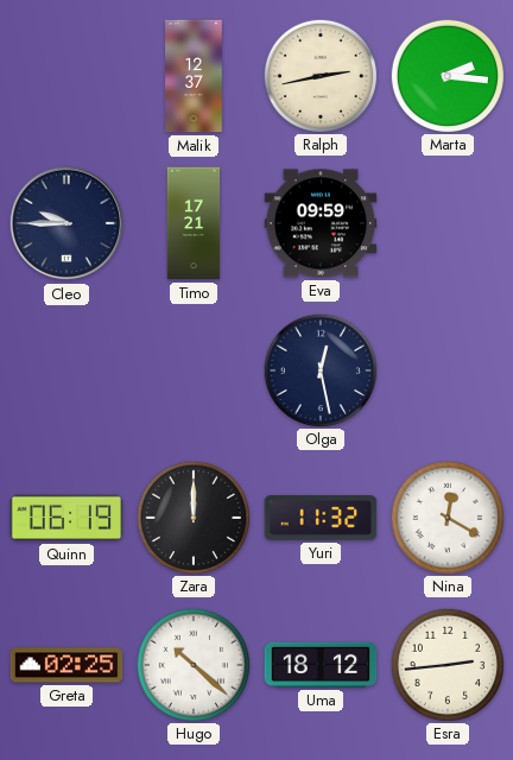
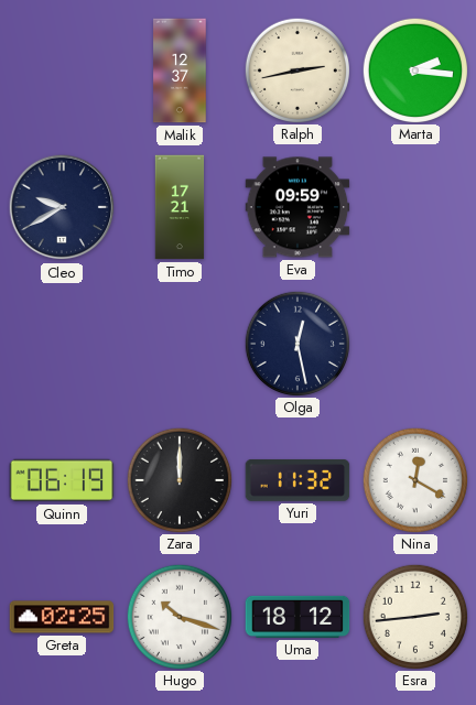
Cleo: 9:45 -> 9:40 (62, 207)
Hugo: 10:22 -> 10:18 (178, 616)
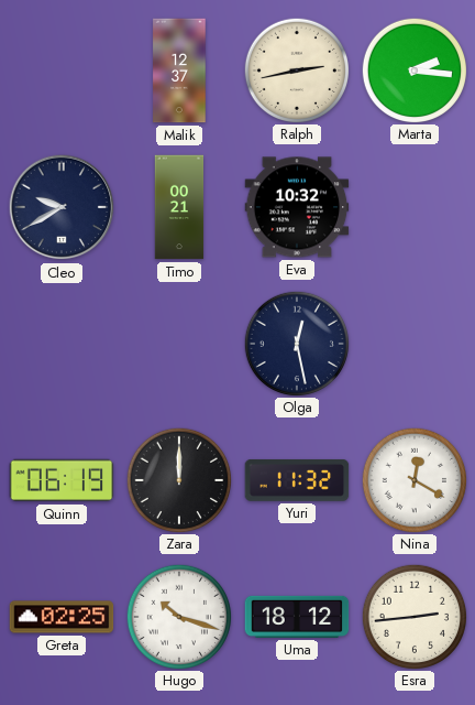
Timo: 17:21 -> 00:21 (179, 207)
Eva: 09:59 -> 10:32 (297, 207)
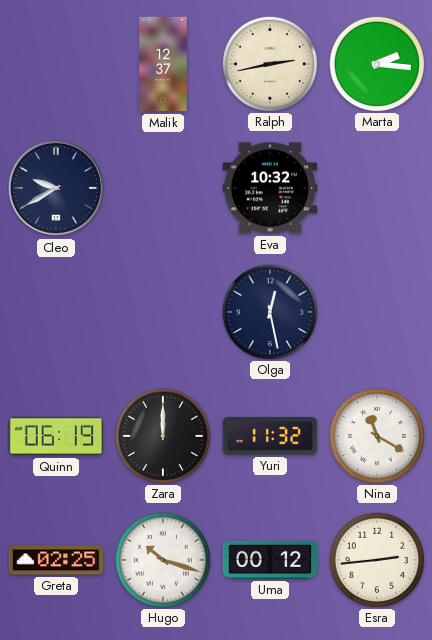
Timo: 00:21 -> none (179, 207)
Nina: 12:20 -> 11:20 (376, 435)
Uma: 18:12 -> 00:12 (270, 560)
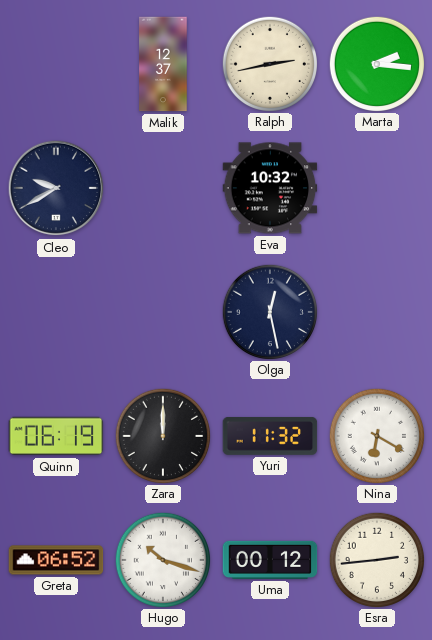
Nina: 11:20 -> 6:20 (376, 435)
Greta: 02:25 -> 06:52 (56, 560)
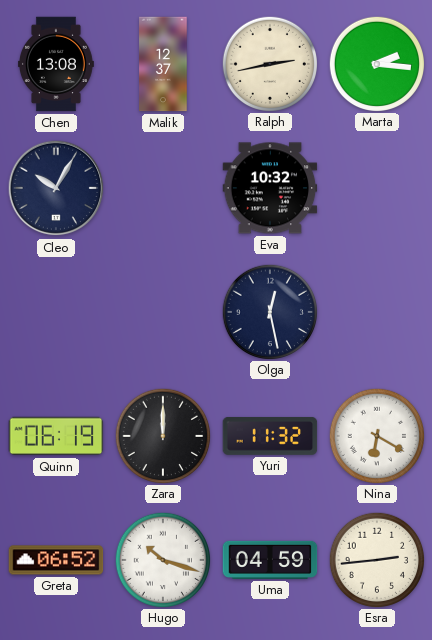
Chen: none -> 13:08 (56, 64)
Cleo: 9:40 -> 10:05 (56, 188)
Uma: 00:12 -> 04:59 (270, 560)
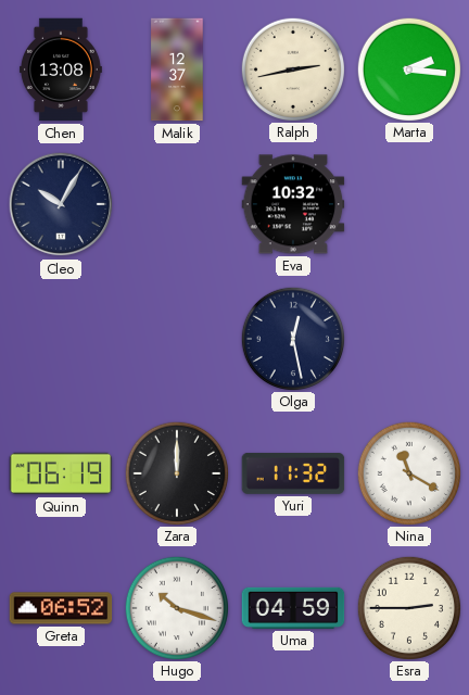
Nina: 6:20 -> 11:20 (408, 472)
Esra: 2:44 -> 2:45 (408, 607)
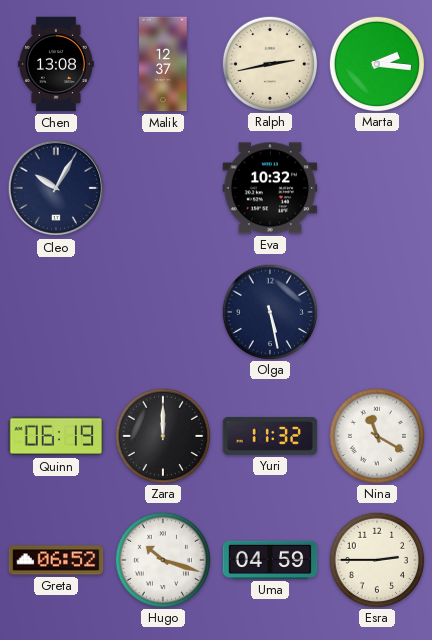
Olga: 12:28 -> 5:28 (269, 311)
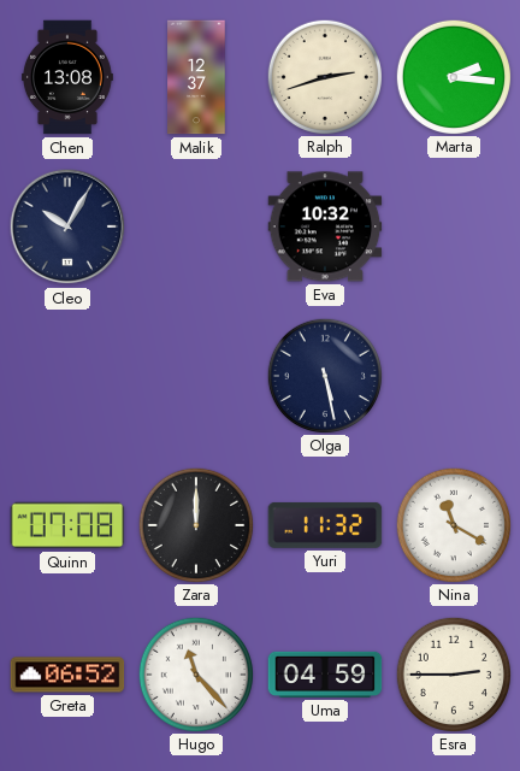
Ralph: 2:43 -> 2:42 (324, 76)
Quinn: 06:19 -> 07:08 (67, 525)
Hugo: 10:18 -> 11:23 (195, 673)
